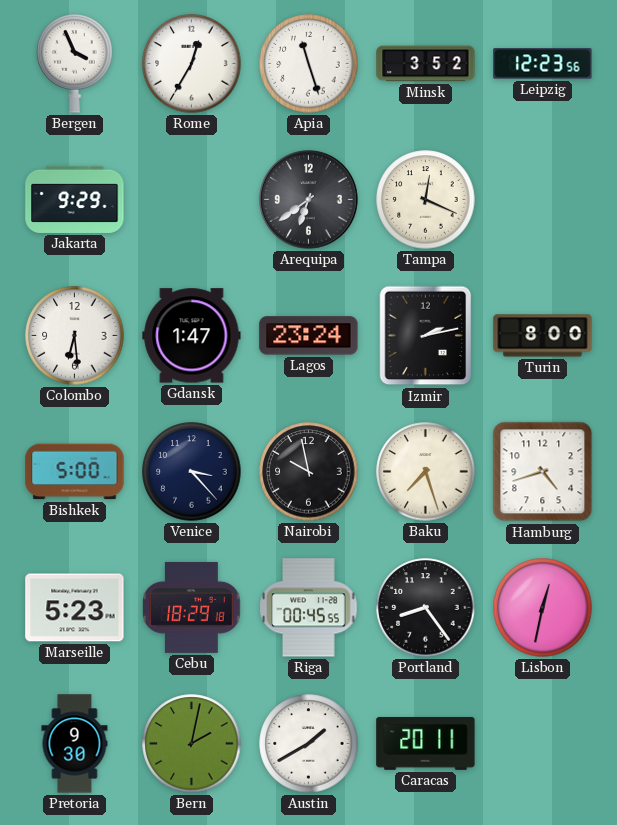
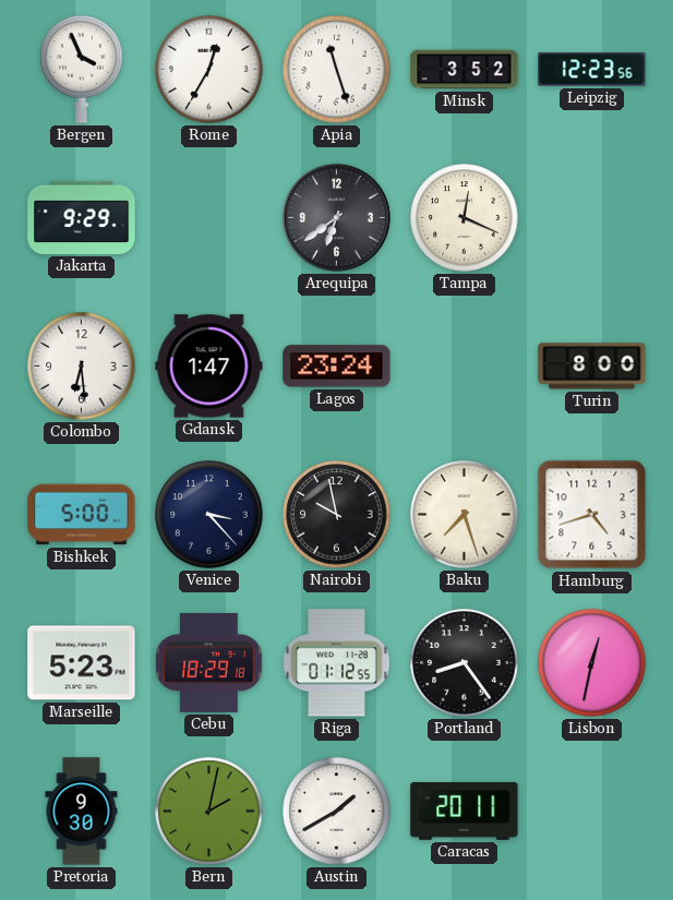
Izmir: 2:13 -> none (426, 336)
Riga: 00:45 -> 01:12 (337, 663)
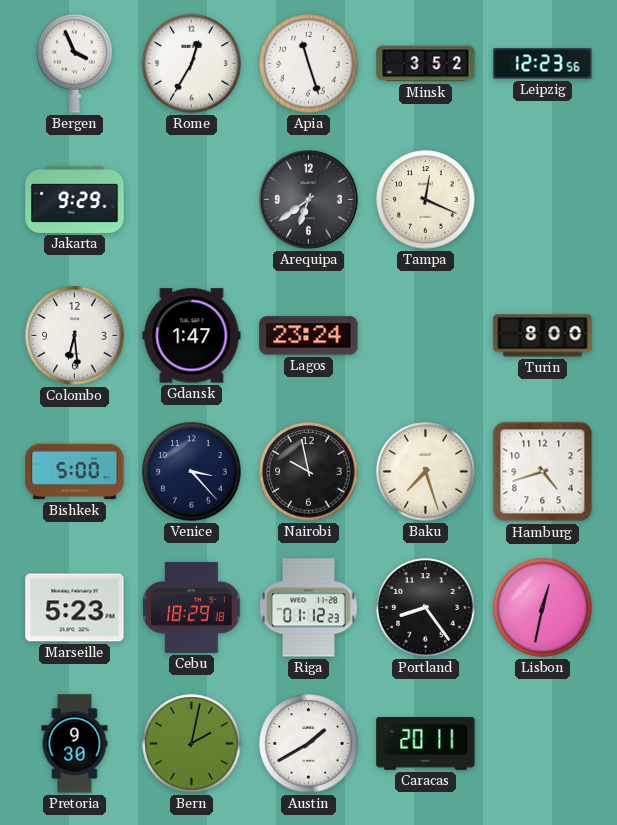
Riga: 01:12:55 -> 01:12:23 (309, 608)
